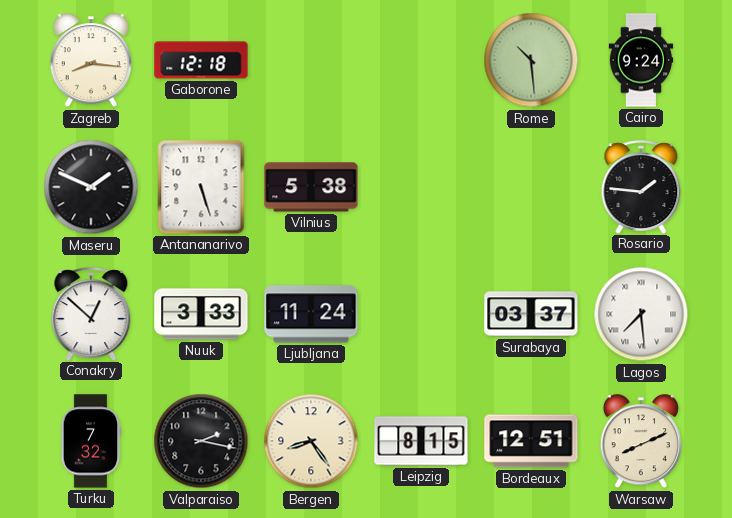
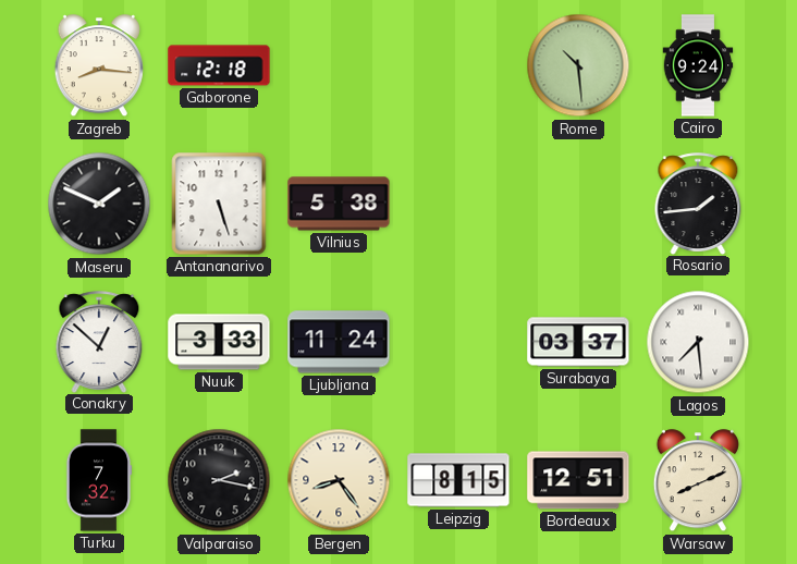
Rosario: 1:46 -> 1:44 (698, 204)
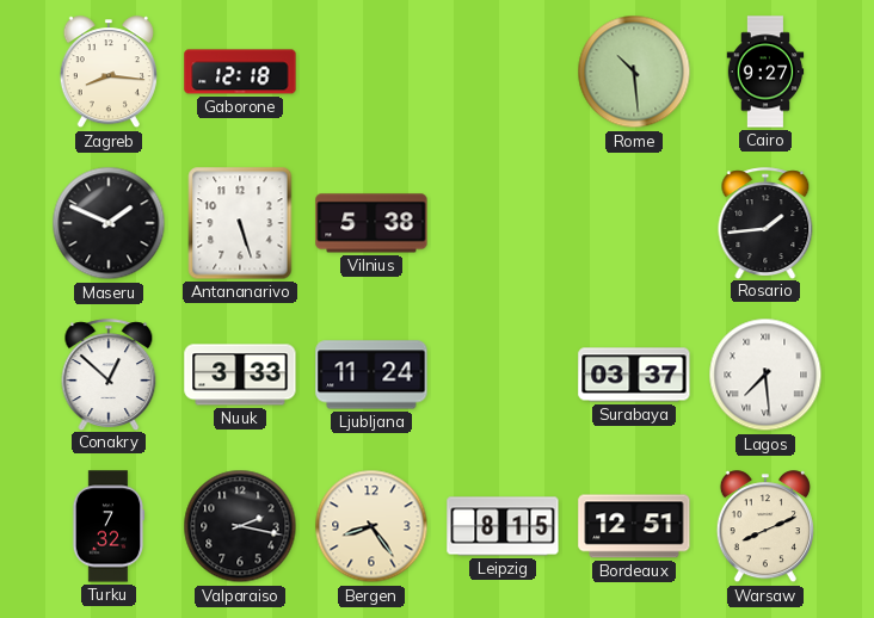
Cairo: 9:24 -> 9:27 (765, 72)
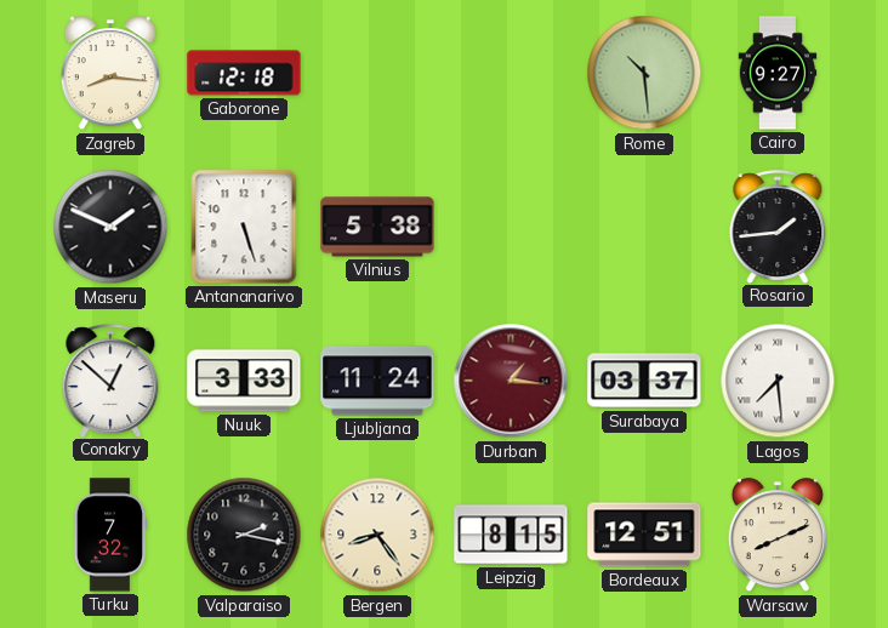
Durban: none -> 1:16 (511, 381)
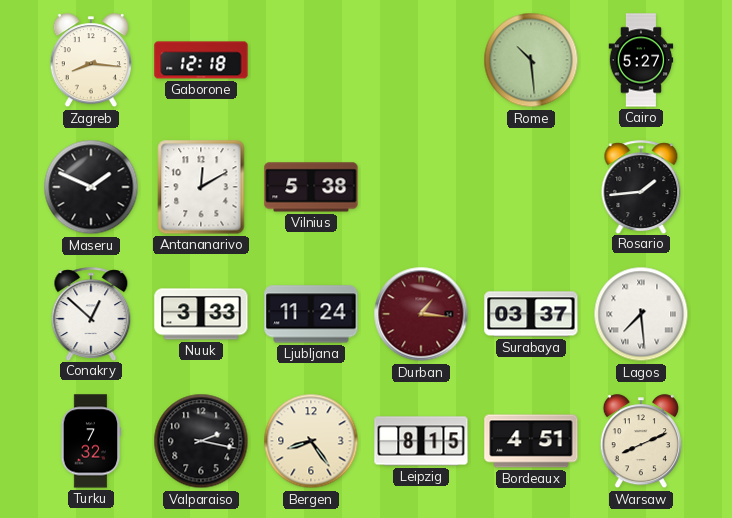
Cairo: 9:27 -> 5:27 (641, 60)
Antananarivo: 5:27 -> 12:10 (201, 187)
Bordeaux: 12:51 -> 4:51 (531, 441)
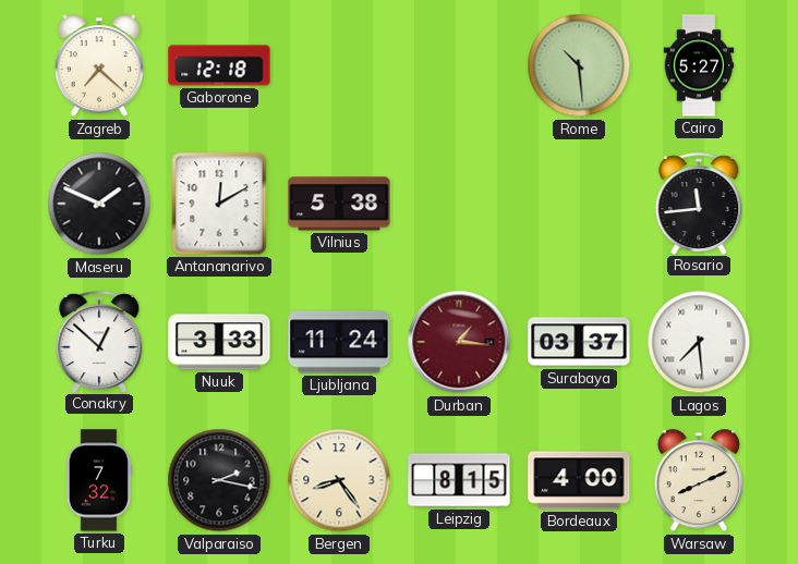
Zagreb: 8:16 -> 7:22 (99, 66)
Rosario: 1:44 -> 11:44 (699, 204)
Bordeaux: 4:51 -> 4:00 (579, 480)
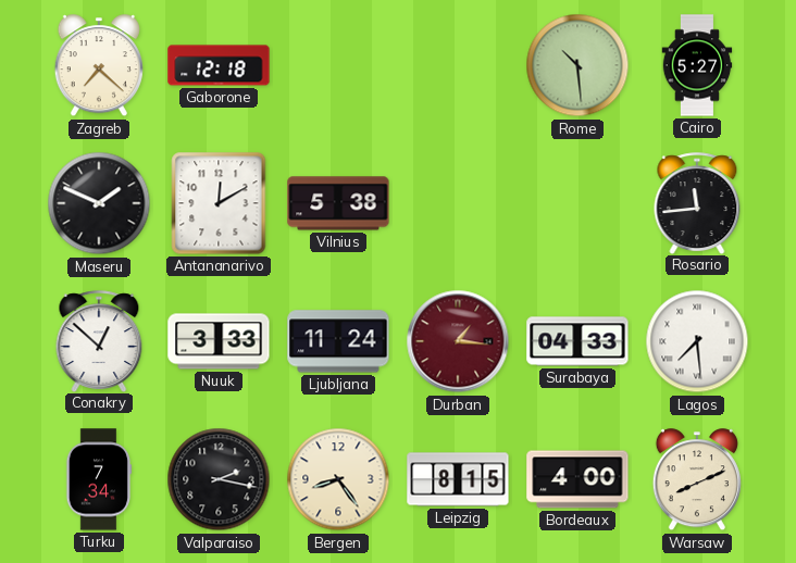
Surabaya: 03:37 -> 04:33 (577, 341)
Turku: 7:32 -> 7:34 (99, 479)
